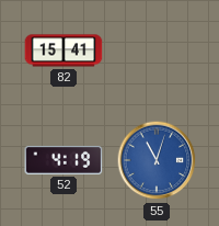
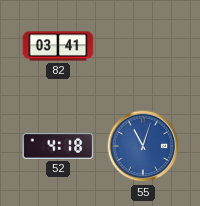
82: 15:41 -> 03:41 (58, 46)
52: 4:19 -> 4:18 (58, 146)
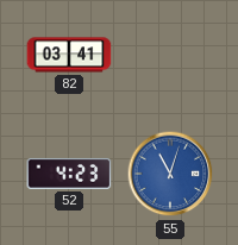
52: 4:18 -> 4:23 (69, 174)
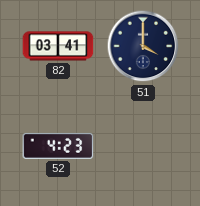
51: none -> 4:00 (143, 46)
55: 11:03 -> none (170, 174)
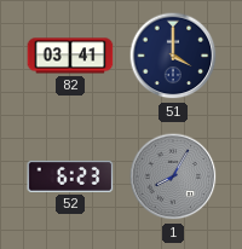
52: 4:23 -> 6:23 (70, 176)
1: none -> 8:05 (173, 176)
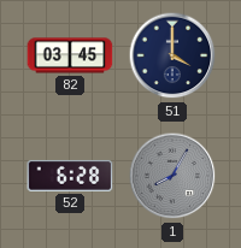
82: 03:41 -> 03:45 (70, 55)
52: 6:23 -> 6:28 (70, 176)
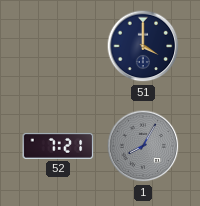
82: 03:45 -> none (70, 55)
52: 6:28 -> 7:21 (58, 146)
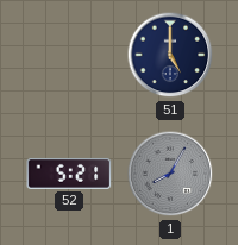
51: 4:00 -> 5:00 (170, 55)
52: 7:21 -> 5:21 (69, 174)
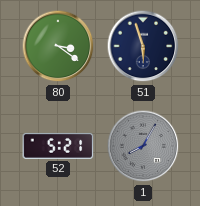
80: none -> 3:21 (58, 46)
51: 5:00 -> 5:57 (143, 46)
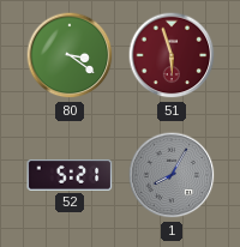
51 dial: navy -> burgundy (172, 55)
